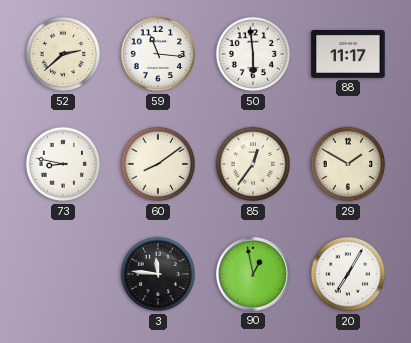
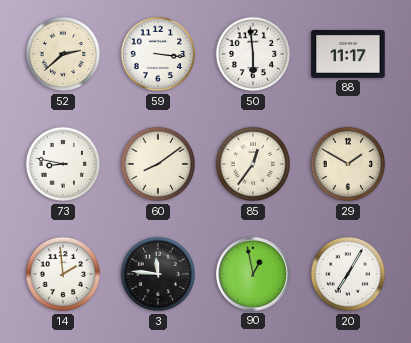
59: 11:16 -> 3:16 (158, 54)
14: none -> 1:59 (63, 274)
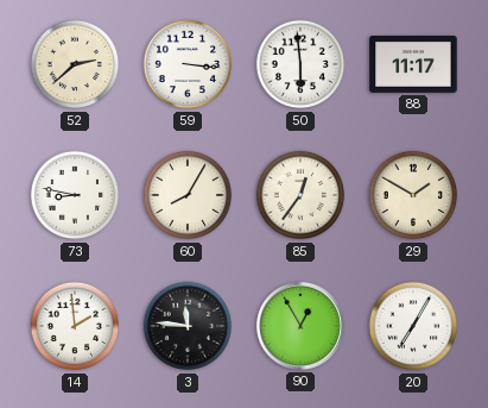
60: 8:09 -> 8:05 (188, 195)
90: 12:58 -> 12:55 (300, 326)
